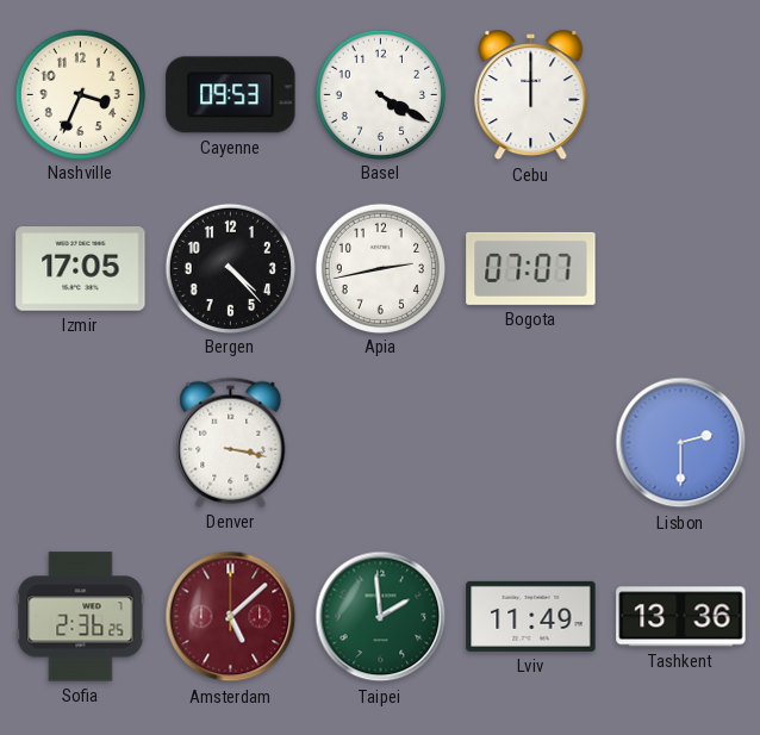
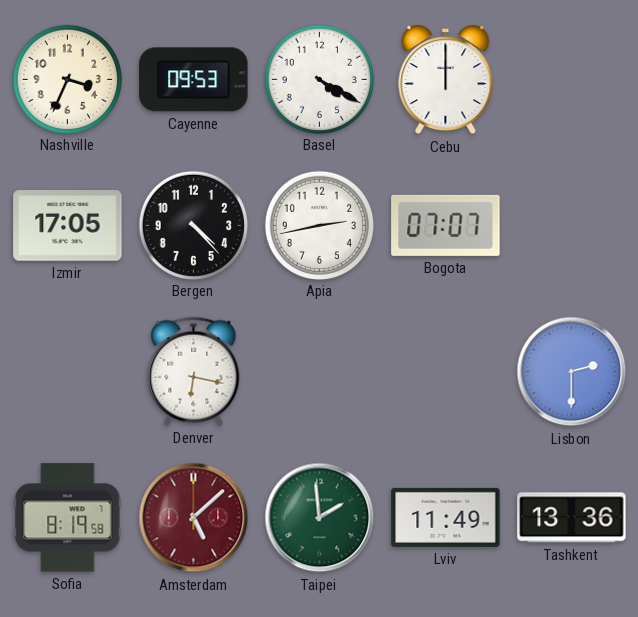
Denver: 3:17 -> 6:17 (194, 371)
Sofia: 2:36 -> 8:19 (68, 518)
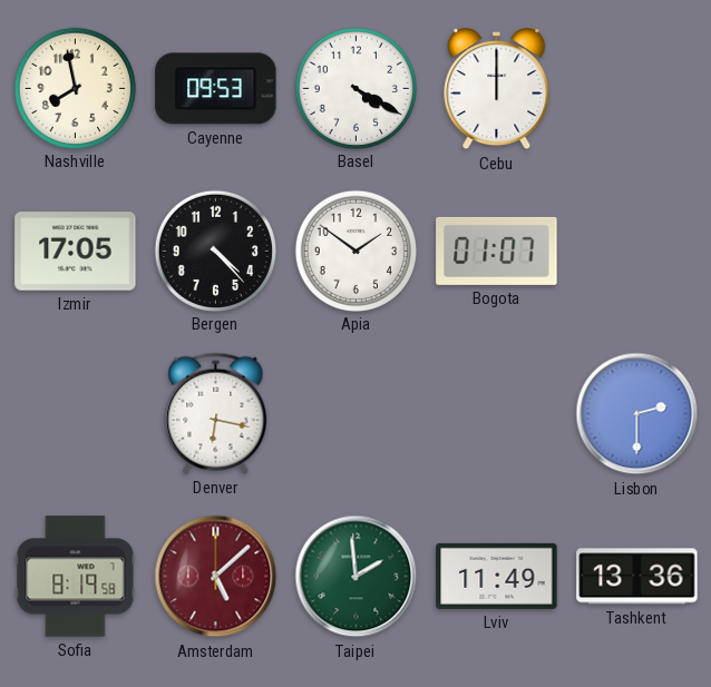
Nashville: 3:34 -> 7:58 (75, 88)
Apia: 2:43 -> 1:51 (356, 251)
Bogota: 07:07 -> 01:07 (497, 251)
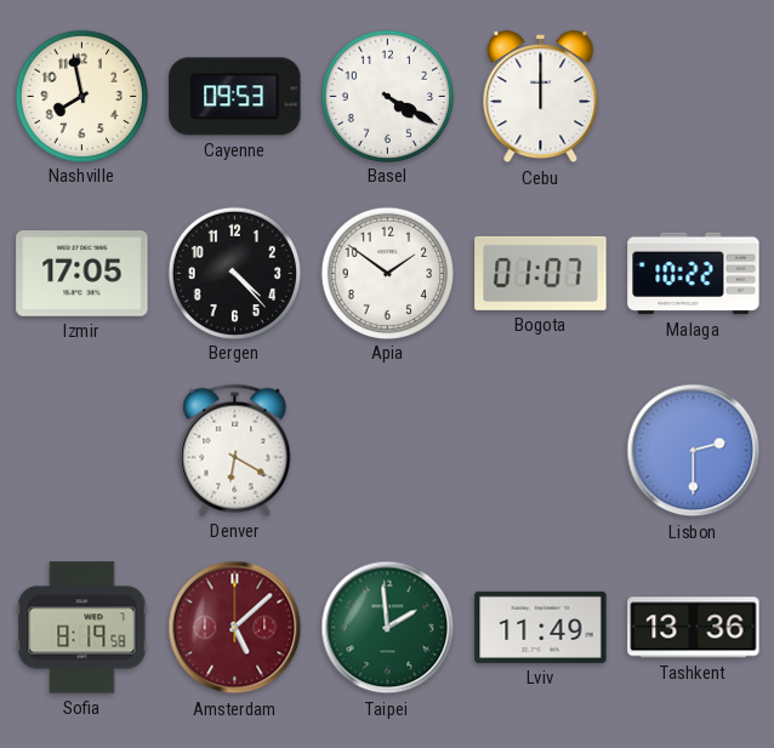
Malaga: none -> 10:22 (694, 274)
Denver: 6:17 -> 6:20 (235, 450)
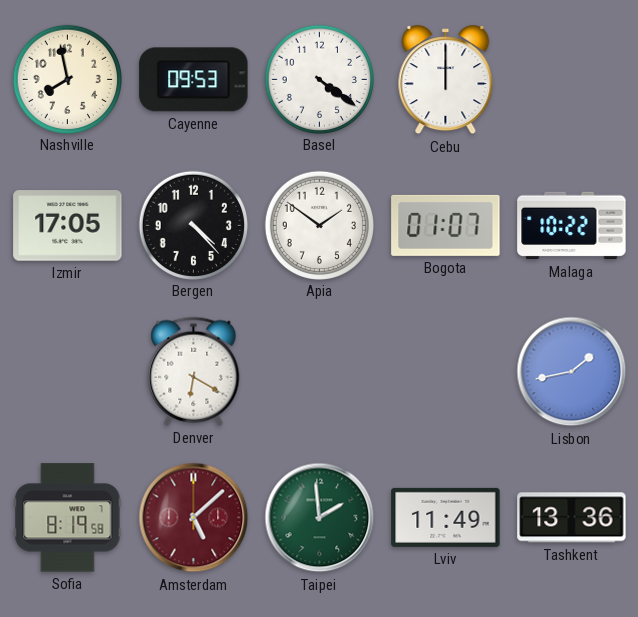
Basel: 4:20 -> 4:21 (319, 79)
Lisbon: 2:30 -> 1:43 (572, 372)
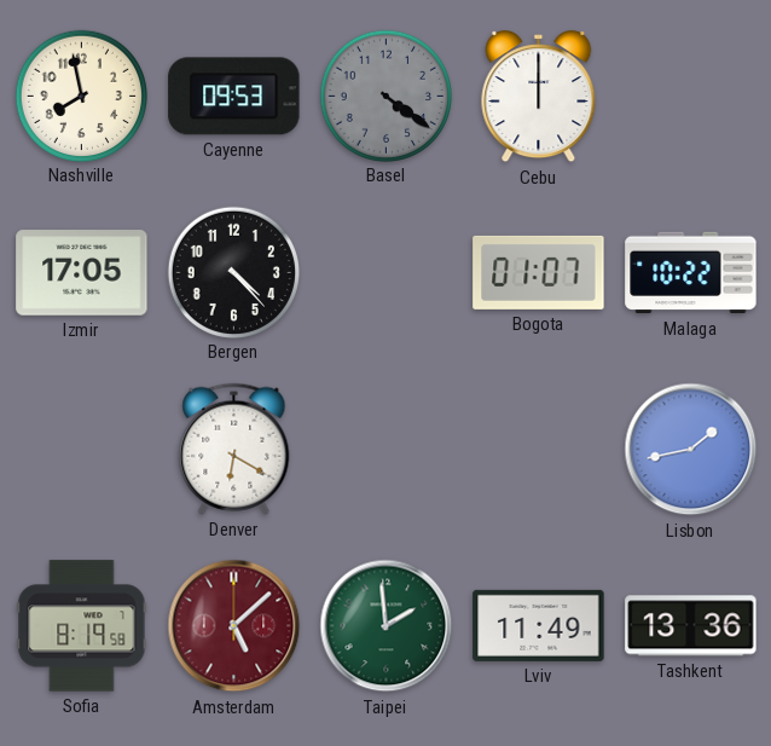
Basel dial: white -> grey (385, 96)
Apia: 1:51 -> none (319, 225)
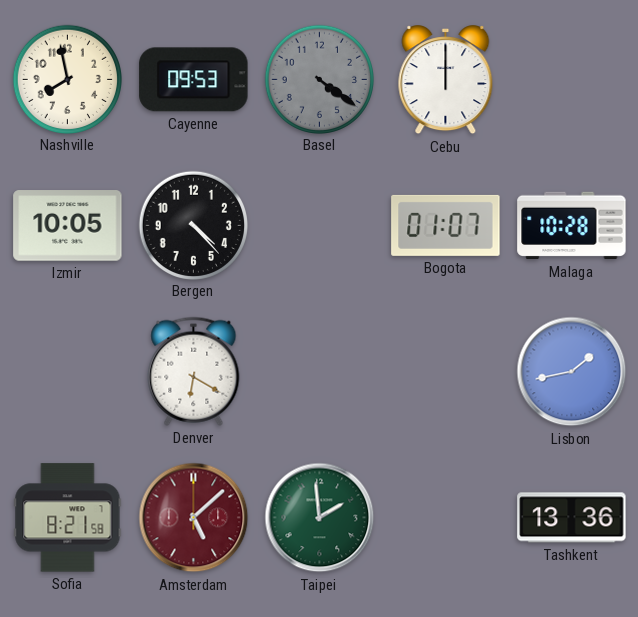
Izmir: 17:05 -> 10:05 (68, 226)
Malaga: 10:22 -> 10:28 (572, 226)
Sofia: 8:19 -> 8:21 (68, 518)
Lviv: 11:49 -> none (539, 625)
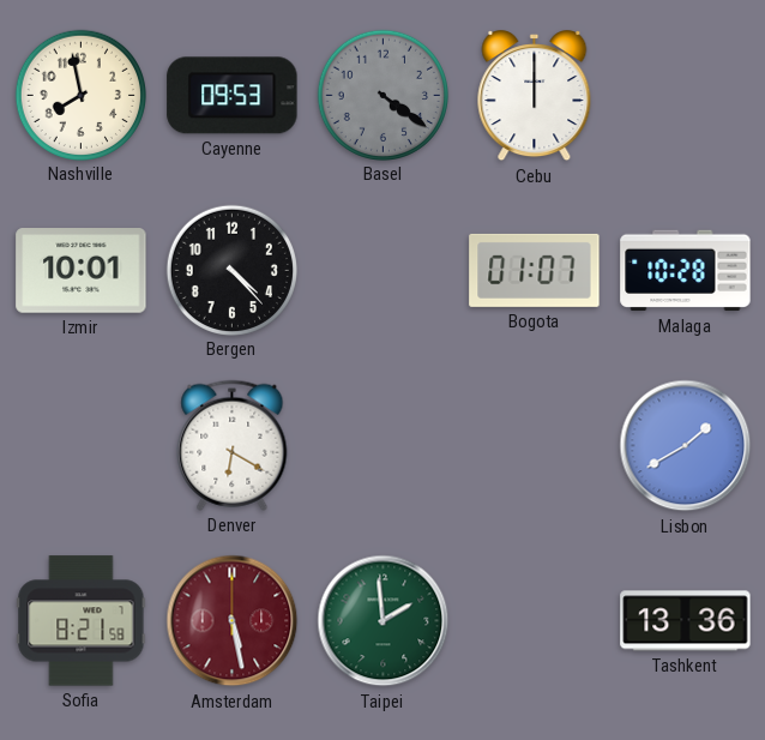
Izmir: 10:05 -> 10:01 (82, 271)
Lisbon: 1:43 -> 1:40 (686, 446)
Amsterdam: 5:08 -> 5:28 (233, 621)
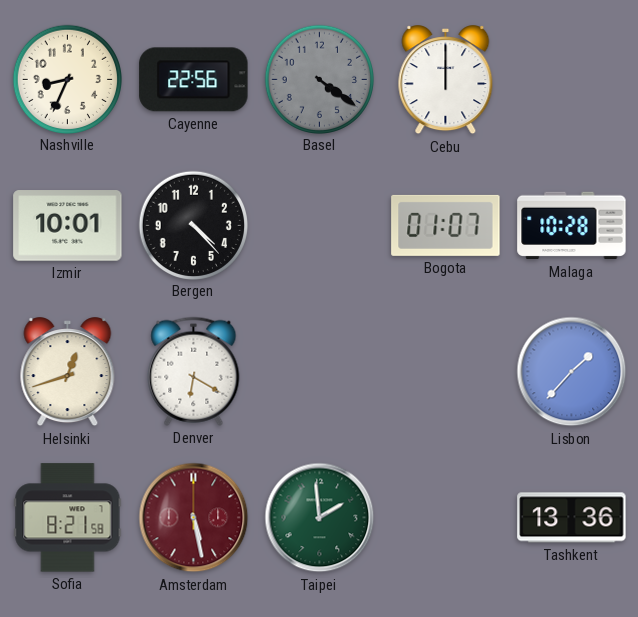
Nashville: 7:58 -> 8:34 (67, 79)
Cayenne: 09:53 -> 22:56 (194, 80)
Helsinki: none -> 12:42 (68, 372)
Lisbon: 1:40 -> 1:37 (572, 372)
